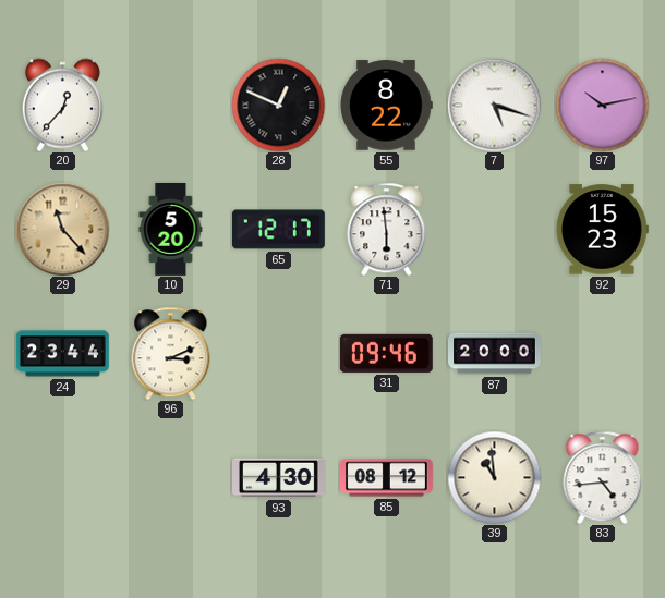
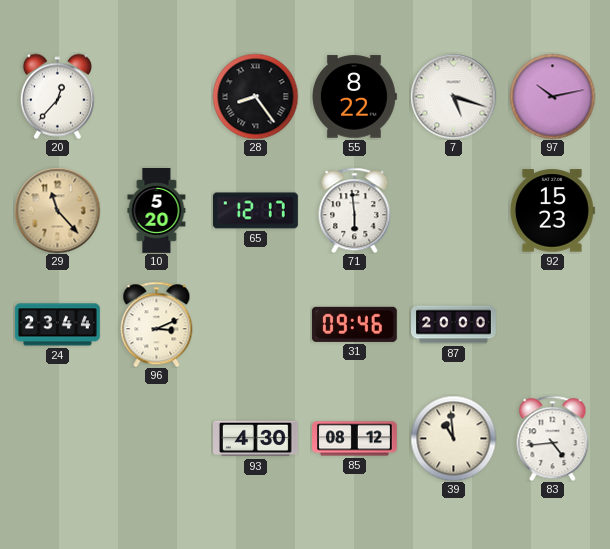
28: 12:49 -> 8:24 (255, 96)
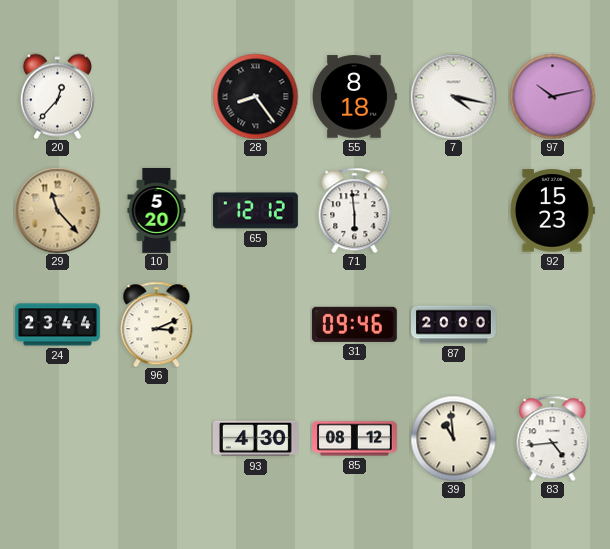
55: 8:22 -> 8:18 (355, 97)
7: 5:18 -> 4:17 (453, 96)
65: 12:17 -> 12:12 (255, 211)
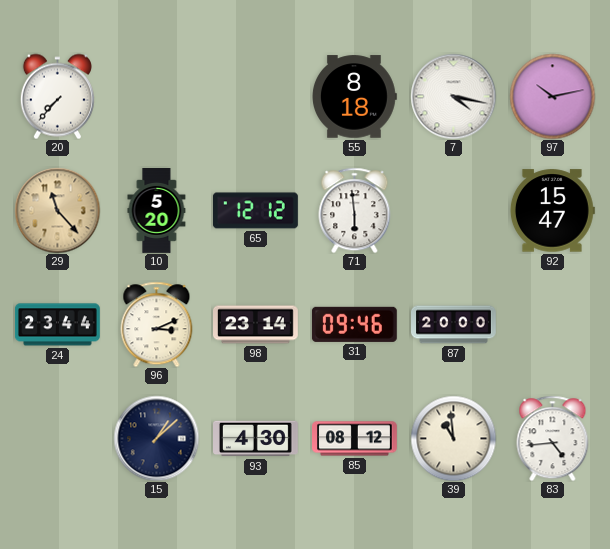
20: 12:37 -> 7:37 (57, 96)
28: 8:24 -> none (255, 96)
92: 15:23 -> 15:47 (552, 211)
98: none -> 23:14 (256, 325)
15: none -> 1:08 (156, 438)
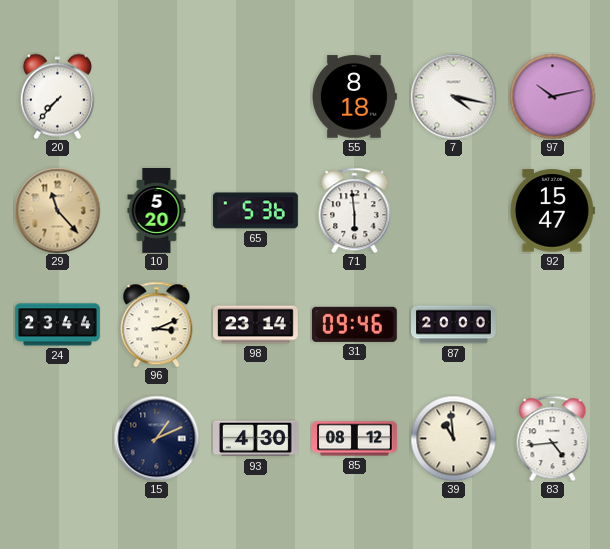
65: 12:12 -> 5:36 (255, 211)
15: 1:08 -> 1:11 (156, 438)
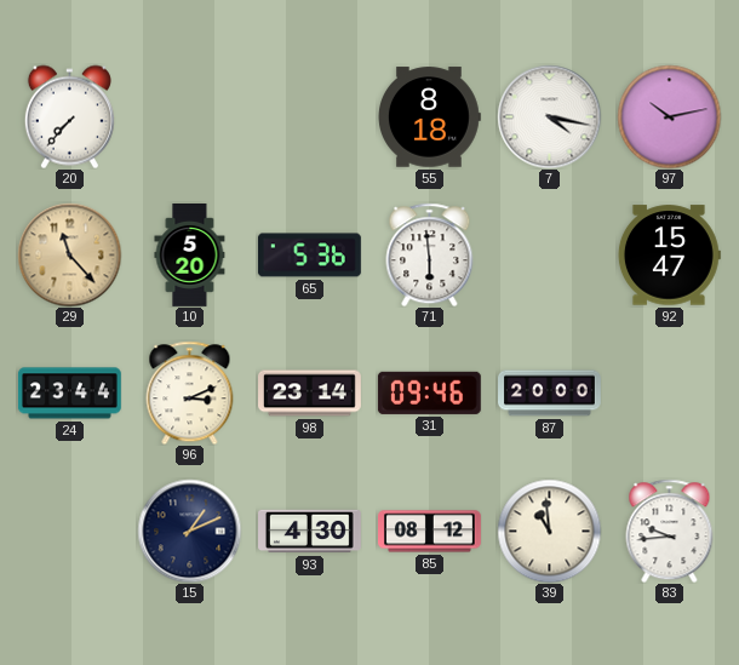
83: 4:44 -> 9:44 (670, 531)
